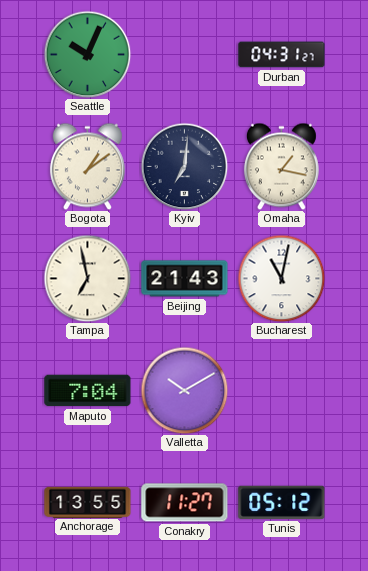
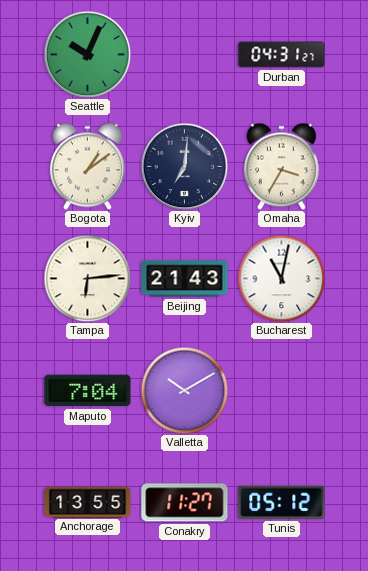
Omaha: 1:17 -> 3:35 (281, 166)
Tampa: 6:58 -> 6:14 (87, 278)
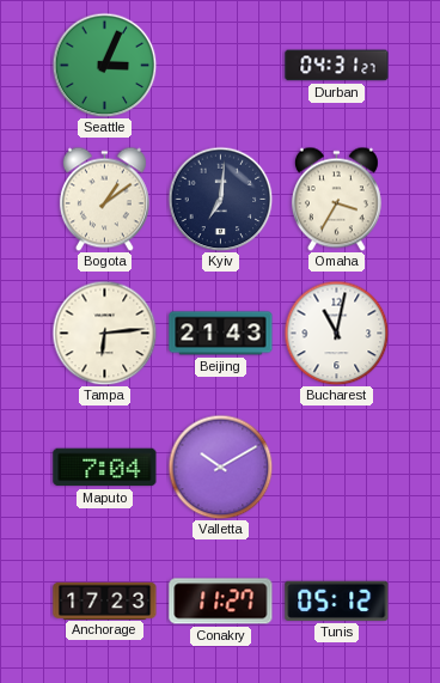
Seattle: 10:04 -> 3:04 (104, 65)
Anchorage: 13:55 -> 17:23 (105, 600)
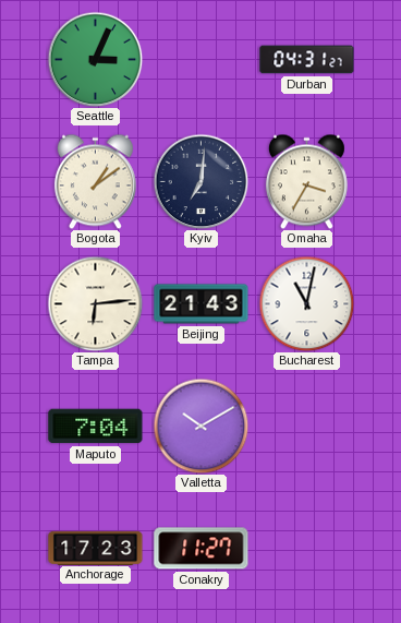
Tunis: 05:12 -> none (337, 600)
